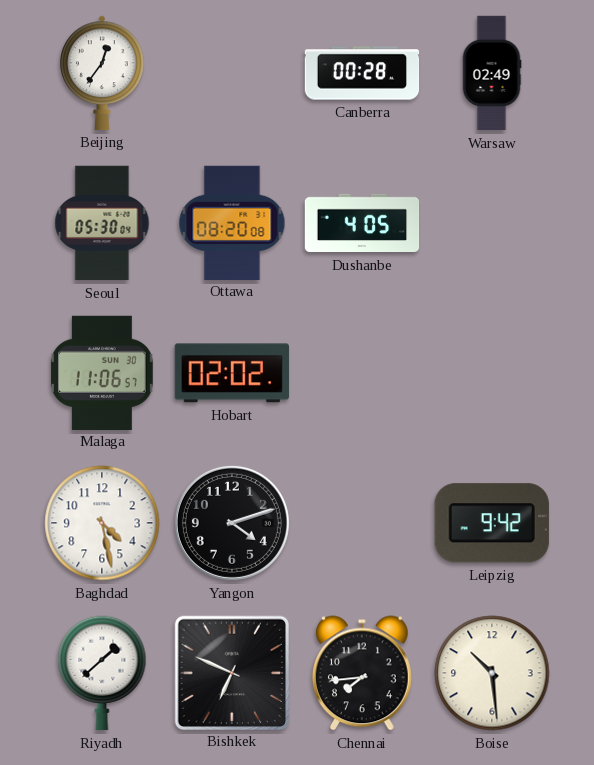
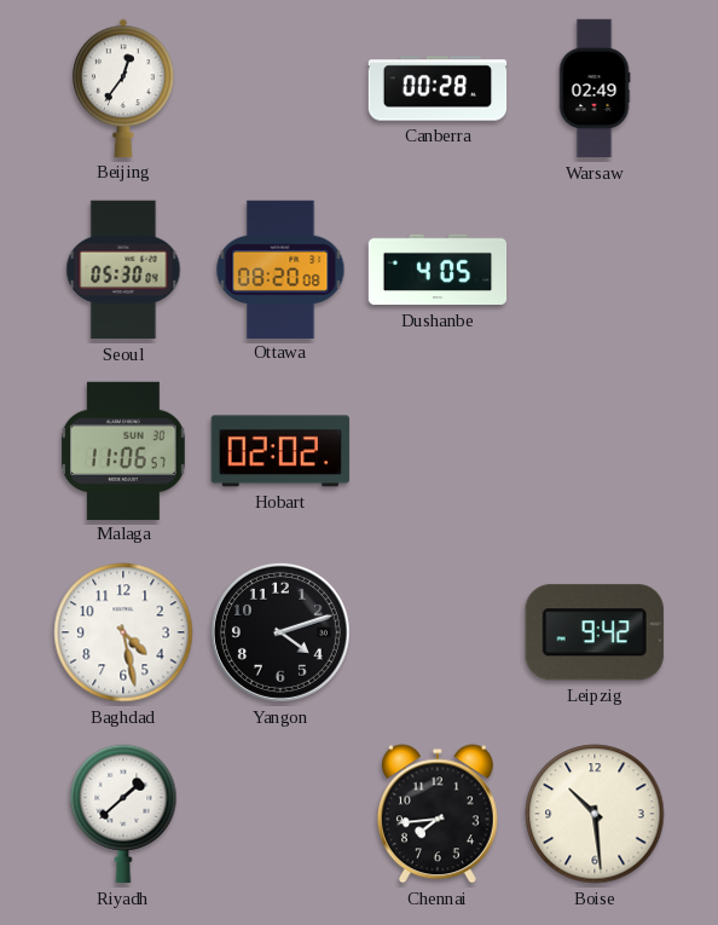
Bishkek: 6:49 -> none (231, 672)
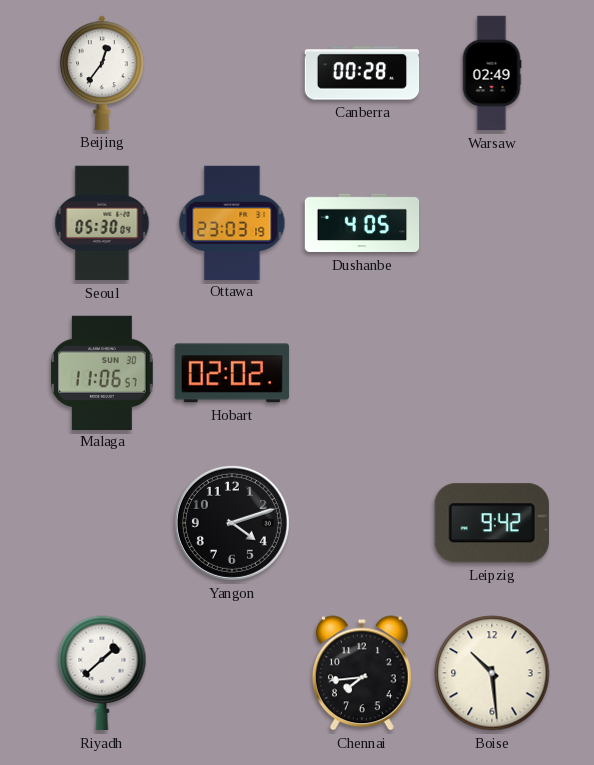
Ottawa: 08:20 -> 23:03 (232, 222)
Baghdad: 4:28 -> none (123, 632)
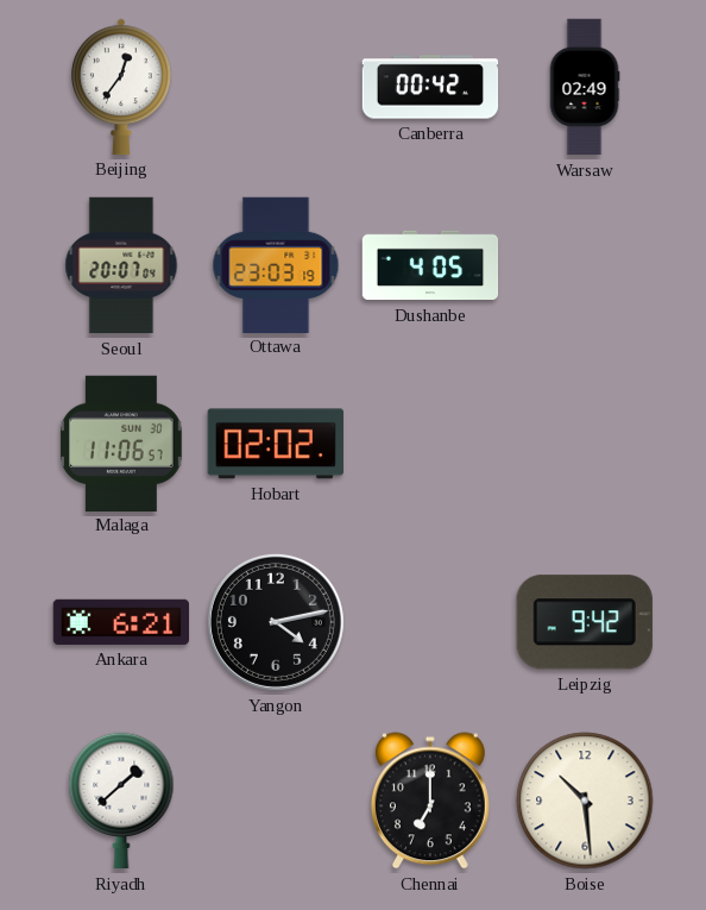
Canberra: 00:28 -> 00:42 (430, 87)
Seoul: 05:30 -> 20:07 (121, 265)
Ankara: none -> 6:21 (120, 622)
Yangon: 4:12 -> 4:13 (276, 622)
Chennai: 7:44 -> 7:00 (430, 801)
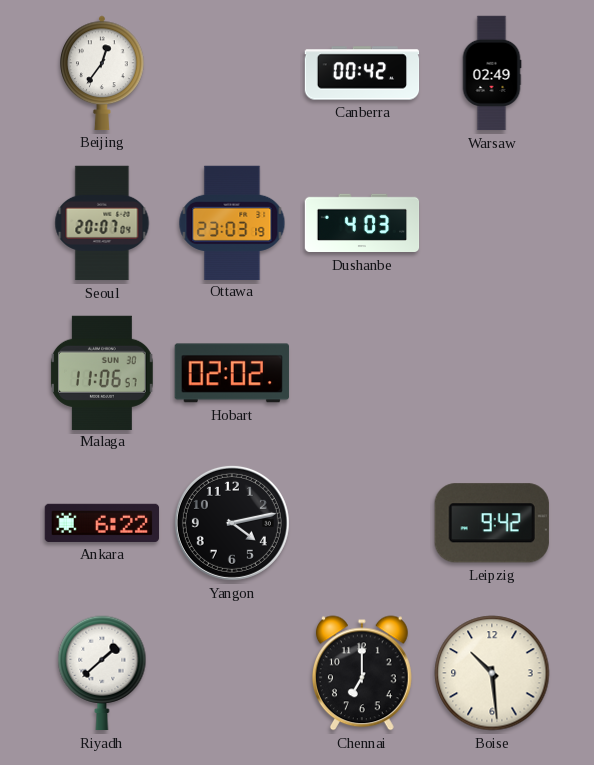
Dushanbe: 4:05 -> 4:03 (362, 223)
Ankara: 6:21 -> 6:22 (101, 523)
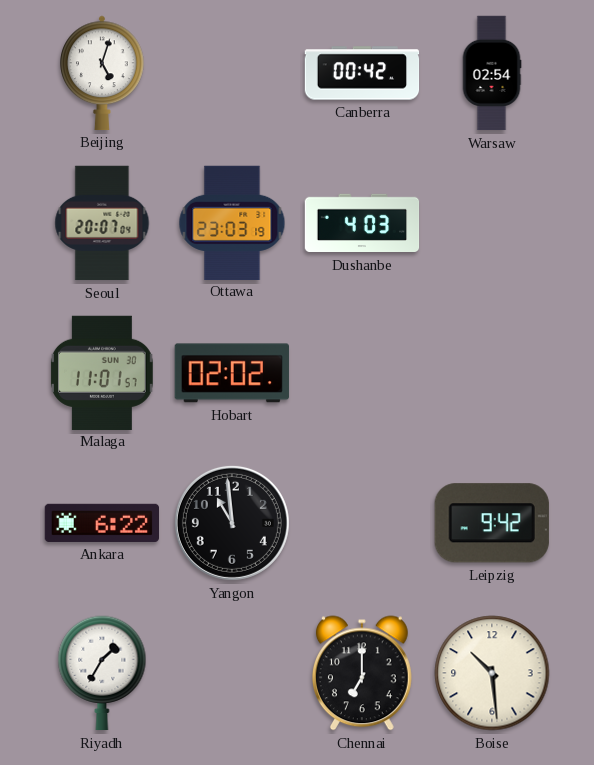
Beijing: 12:36 -> 5:03 (102, 73)
Warsaw: 02:49 -> 02:54 (492, 73)
Malaga: 11:06 -> 11:01 (102, 372)
Yangon: 4:13 -> 10:59 (232, 523)
Riyadh: 1:38 -> 1:35 (102, 673)
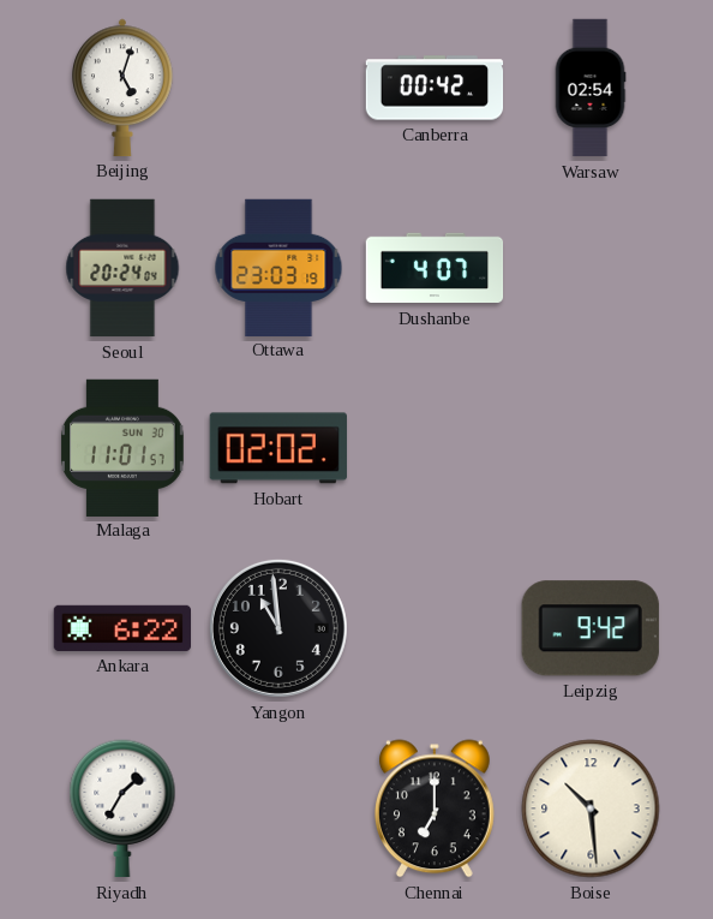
Seoul: 20:07 -> 20:24 (122, 268)
Dushanbe: 4:03 -> 4:07 (435, 268)
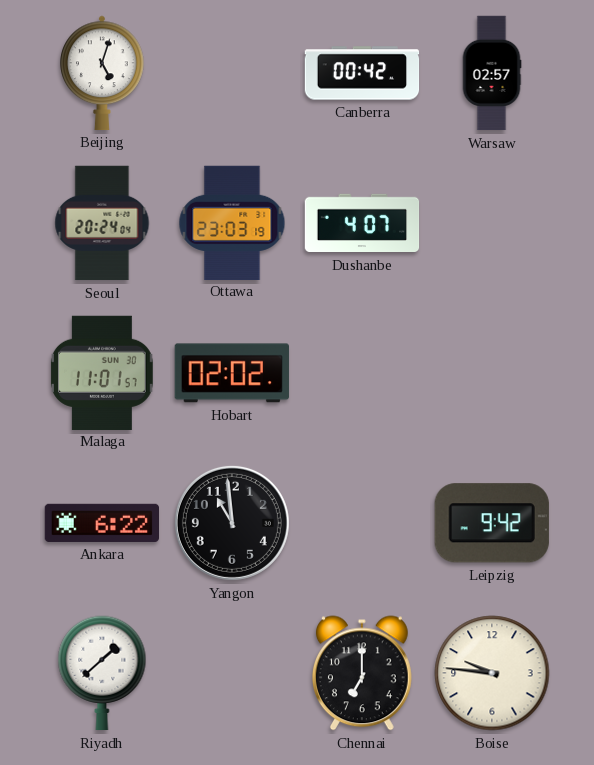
Warsaw: 02:54 -> 02:57 (492, 73)
Riyadh: 1:35 -> 1:38 (102, 673)
Boise: 10:29 -> 9:46 (492, 673)
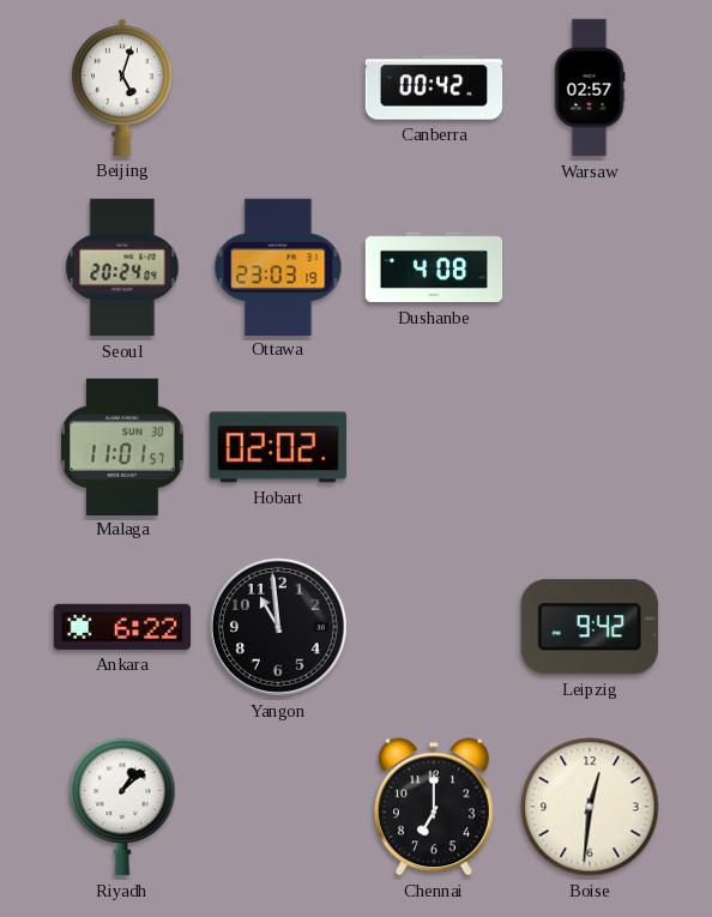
Dushanbe: 4:07 -> 4:08 (434, 267)
Riyadh: 1:38 -> 1:08 (122, 807)
Boise: 9:46 -> 12:31 (590, 807)
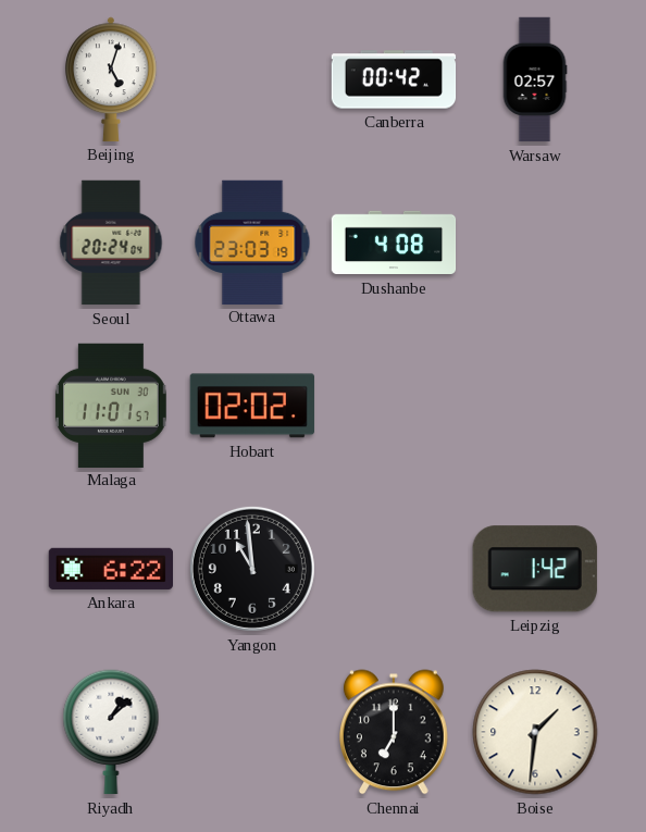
Leipzig: 9:42 -> 1:42 (535, 569)
Boise: 12:31 -> 1:31 (535, 732)
